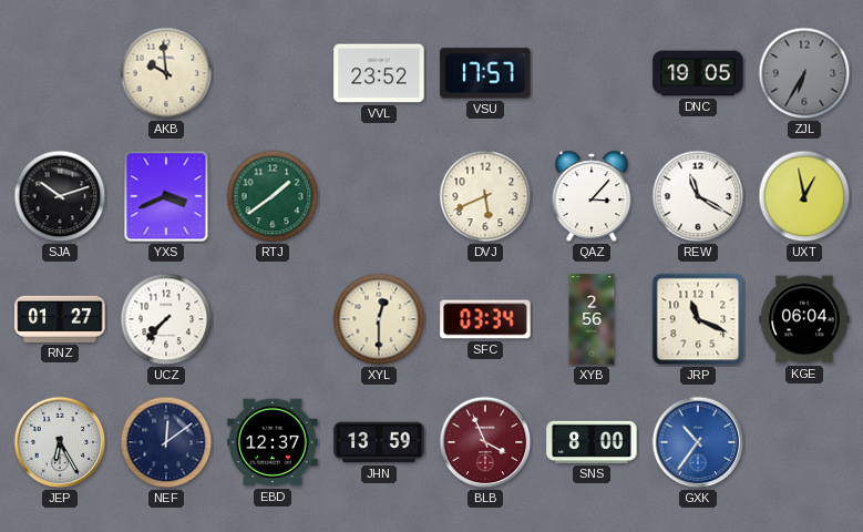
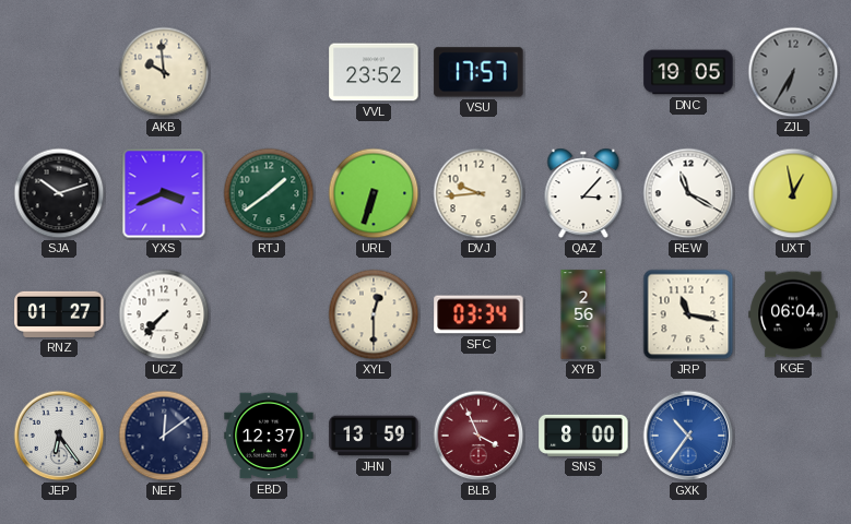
URL: none -> 6:33 (374, 193)
DVJ: 5:41 -> 9:44 (478, 193)
JRP: 11:19 -> 11:17 (688, 314)
JEP: 6:25 -> 6:24 (59, 436)
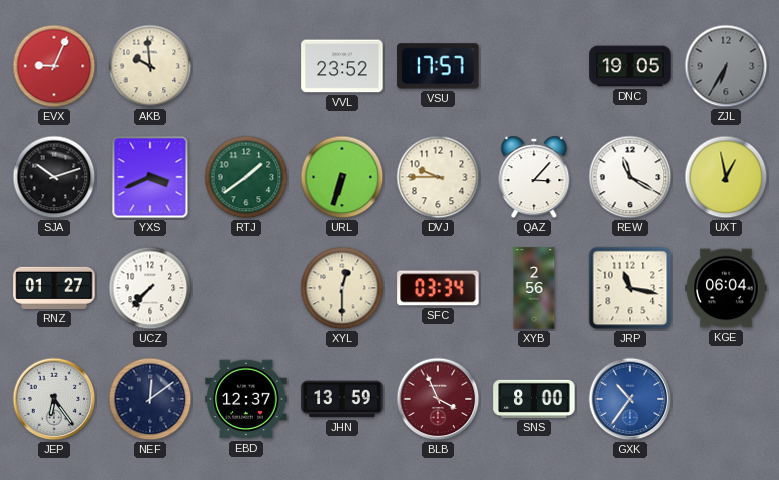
EVX: none -> 9:04 (54, 66)
DVJ: 9:44 -> 9:45 (438, 177)
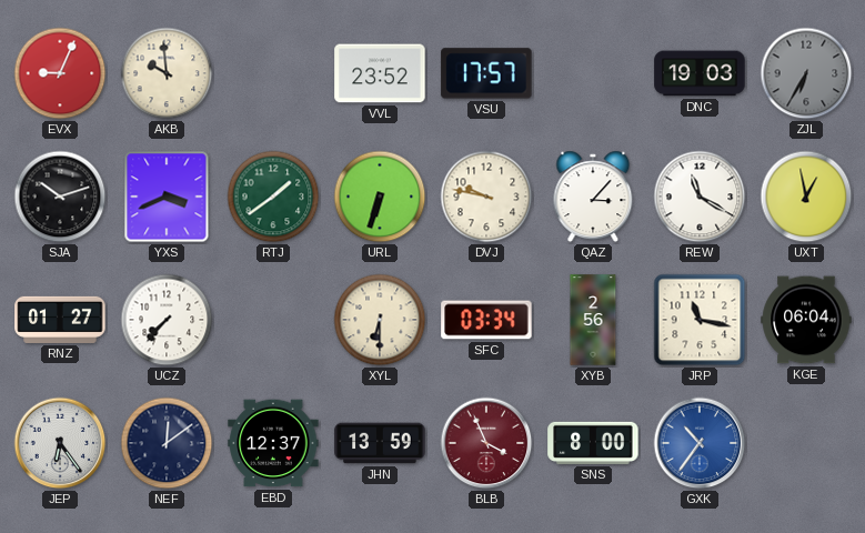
DNC: 19:05 -> 19:03 (700, 73)
DVJ: 9:45 -> 9:47 (486, 197)
XYL: 12:30 -> 6:30 (380, 320)
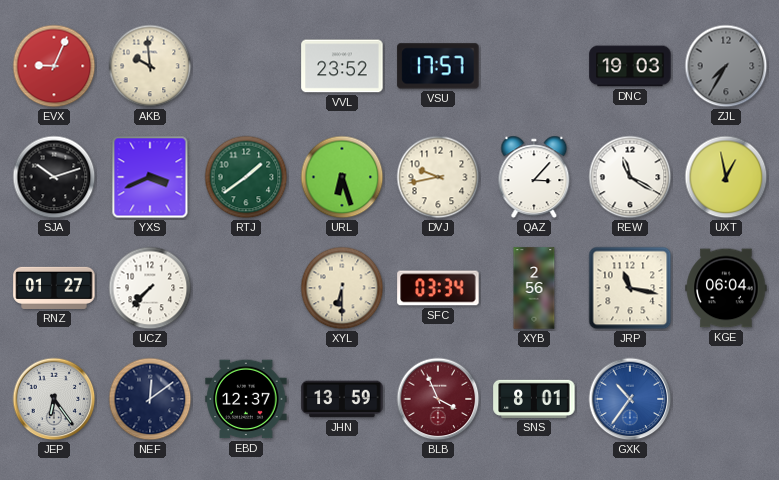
ZJL: 6:35 -> 7:35 (726, 66)
URL: 6:33 -> 6:27 (342, 177)
DVJ: 9:47 -> 9:43 (438, 177)
SNS: 8:00 -> 8:01 (534, 399)
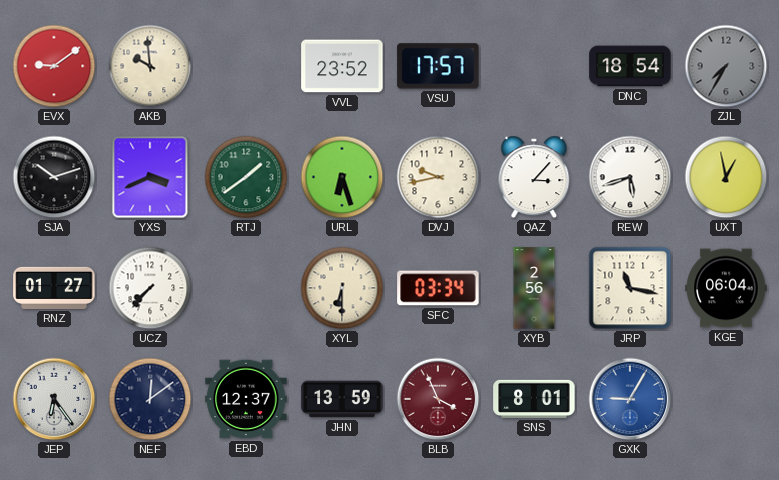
EVX: 9:04 -> 9:09 (54, 66)
DNC: 19:03 -> 18:54 (630, 66)
REW: 11:20 -> 5:42 (630, 177)
GXK: 10:36 -> 9:05 (630, 399)
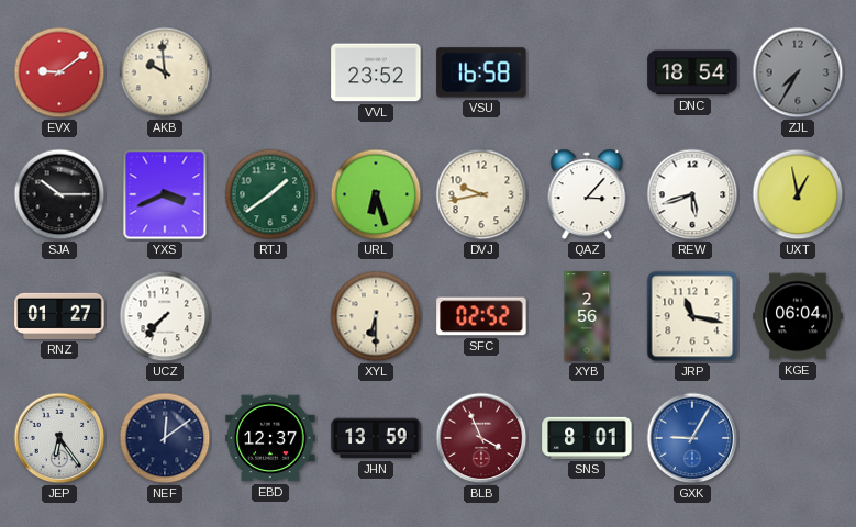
VSU: 17:57 -> 16:58 (481, 72)
SJA: 10:12 -> 10:15 (59, 194)
SFC: 03:34 -> 02:52 (481, 316)
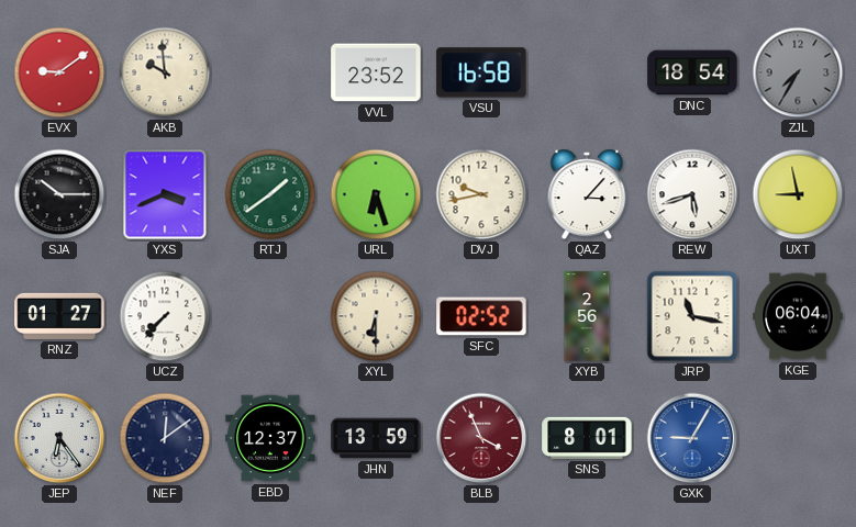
UXT: 12:58 -> 8:58 (798, 194)
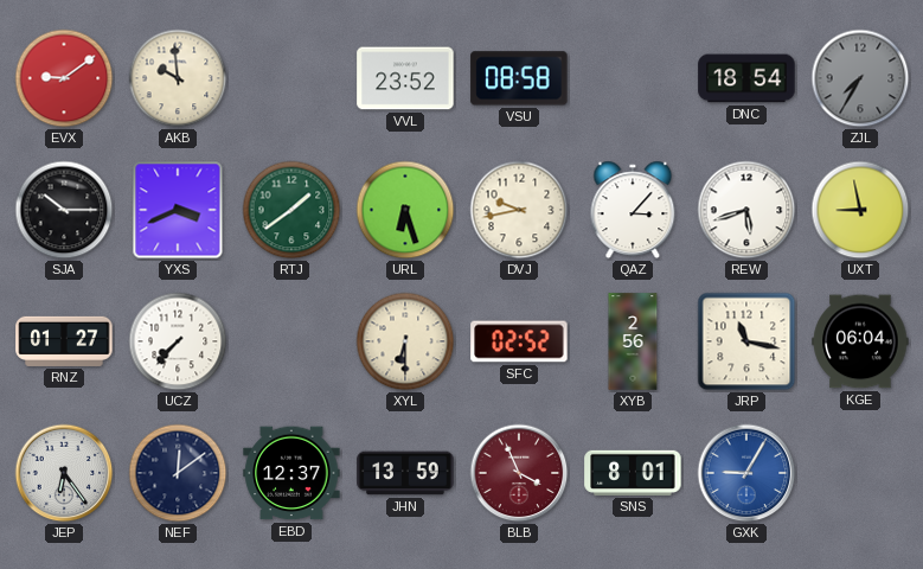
VSU: 16:58 -> 08:58 (519, 78)
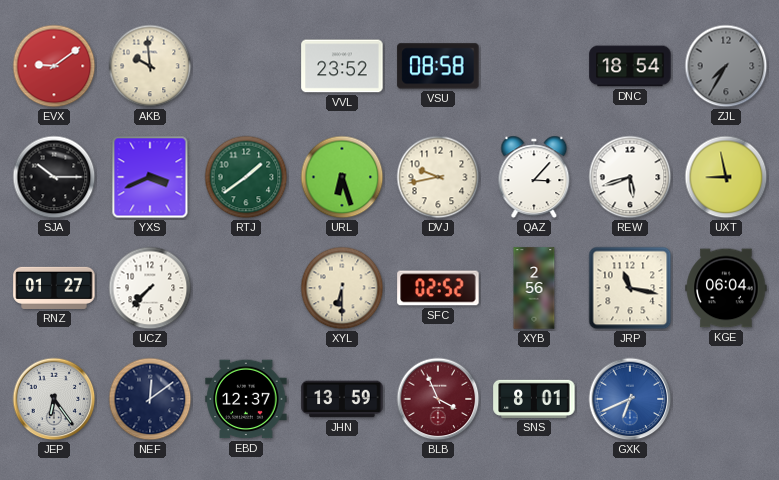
GXK: 9:05 -> 6:41 (630, 399)
